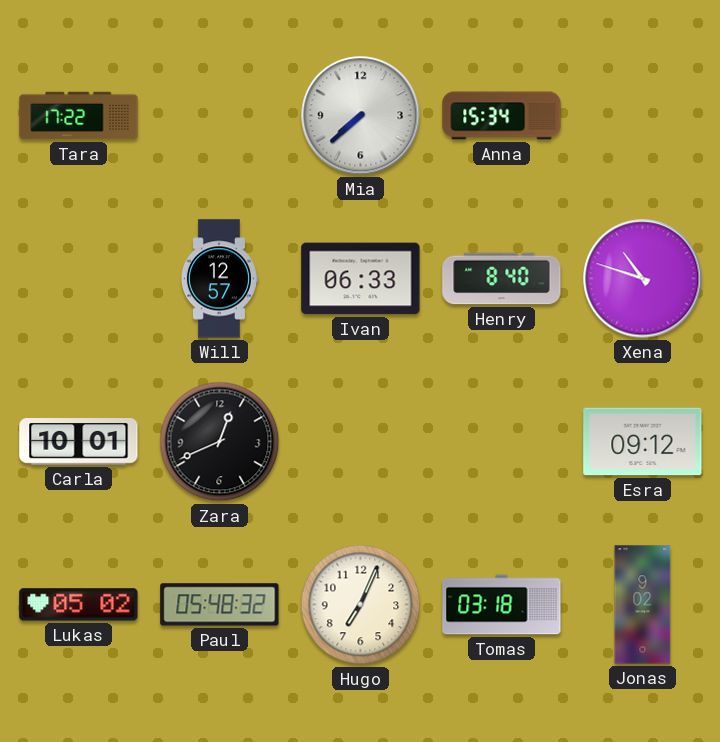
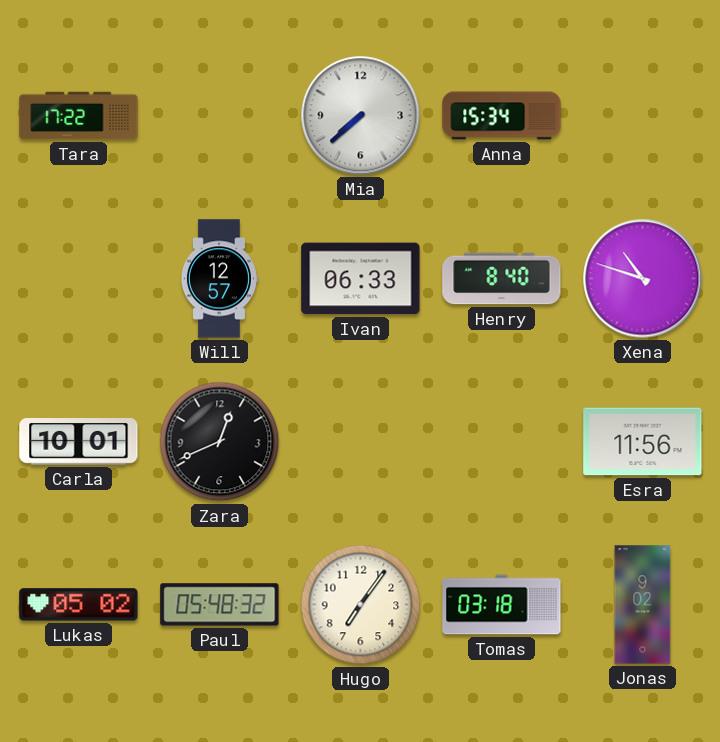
Esra: 09:12 -> 11:56 (643, 442)
Hugo: 7:04 -> 7:06 (361, 605)
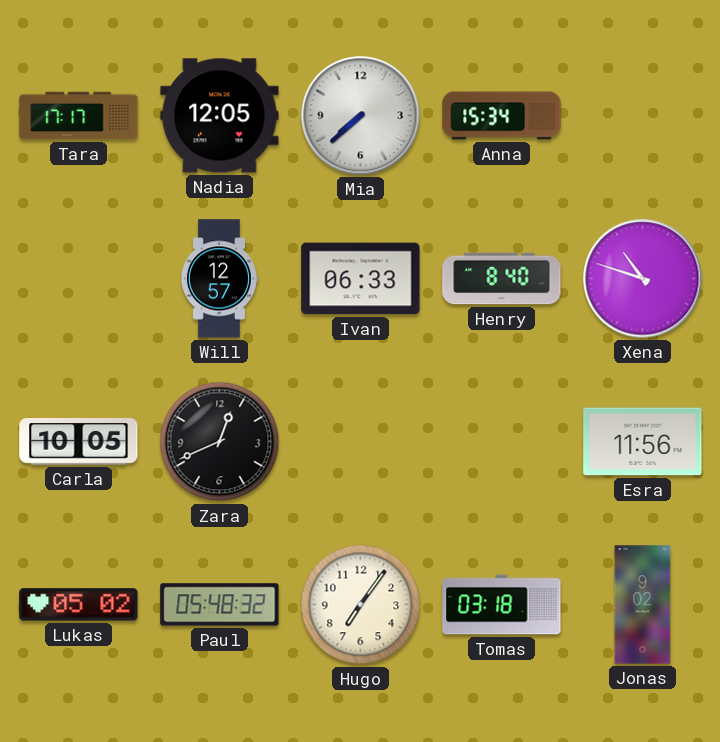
Tara: 17:22 -> 17:17 (79, 116)
Nadia: none -> 12:05 (220, 116)
Carla: 10:01 -> 10:05 (79, 442)
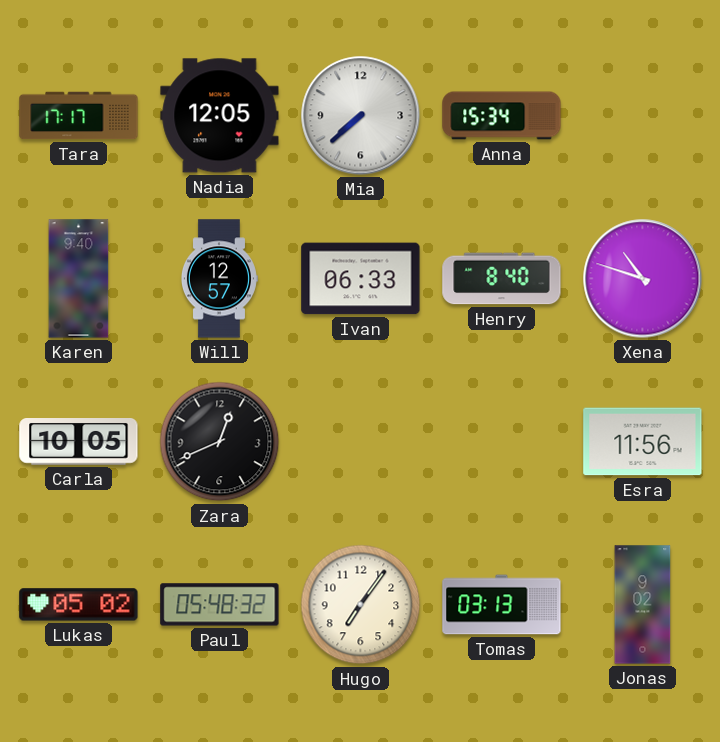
Karen: none -> 9:40 (79, 279)
Tomas: 03:18 -> 03:13 (502, 605)
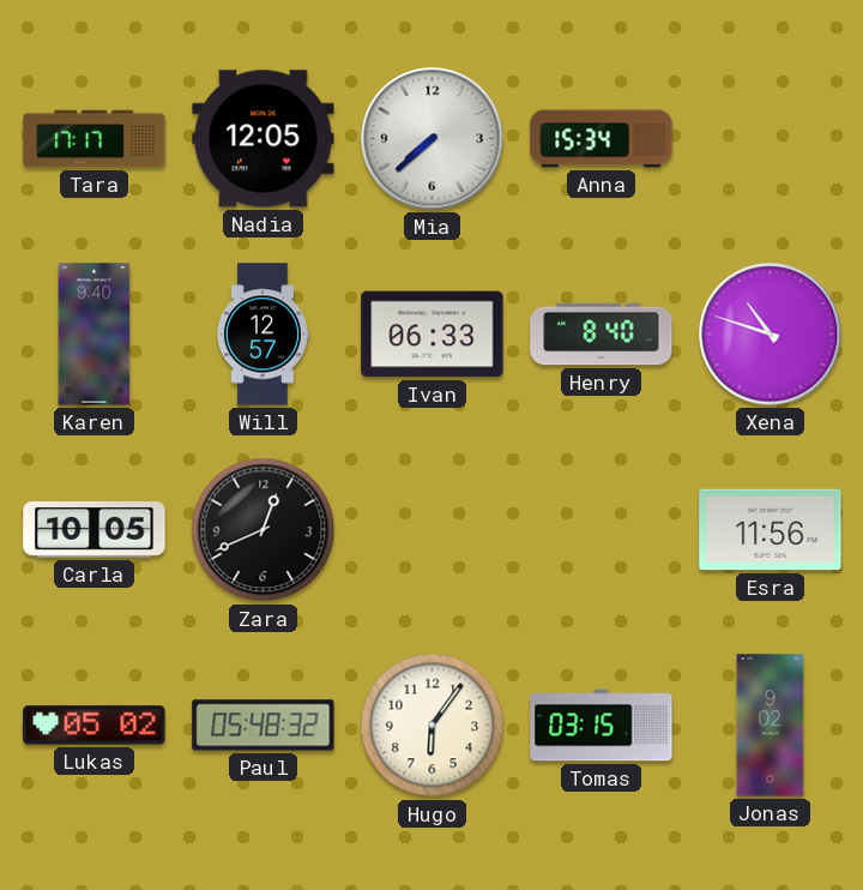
Hugo: 7:06 -> 6:06 (433, 726)
Tomas: 03:13 -> 03:15 (602, 726)
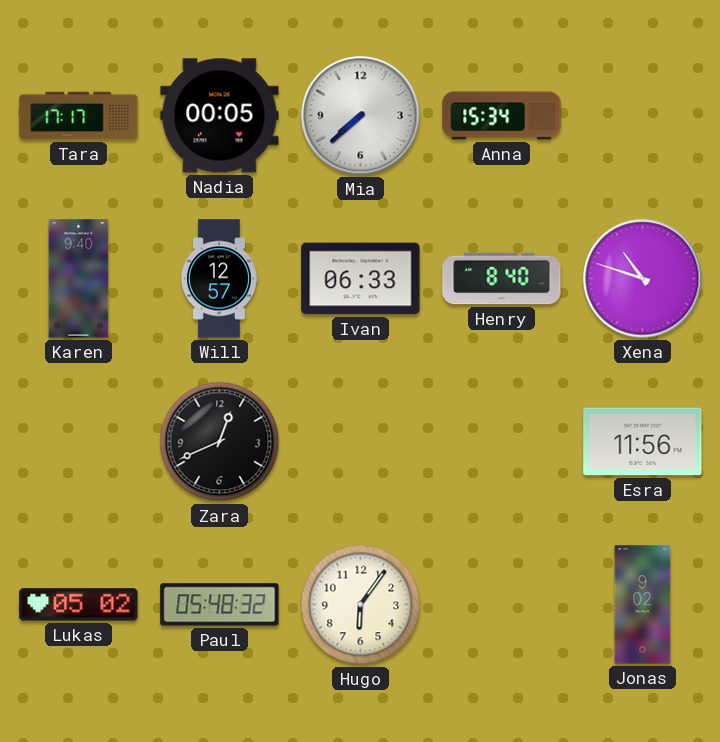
Nadia: 12:05 -> 00:05 (220, 116)
Carla: 10:05 -> none (95, 530)
Tomas: 03:15 -> none (602, 726)
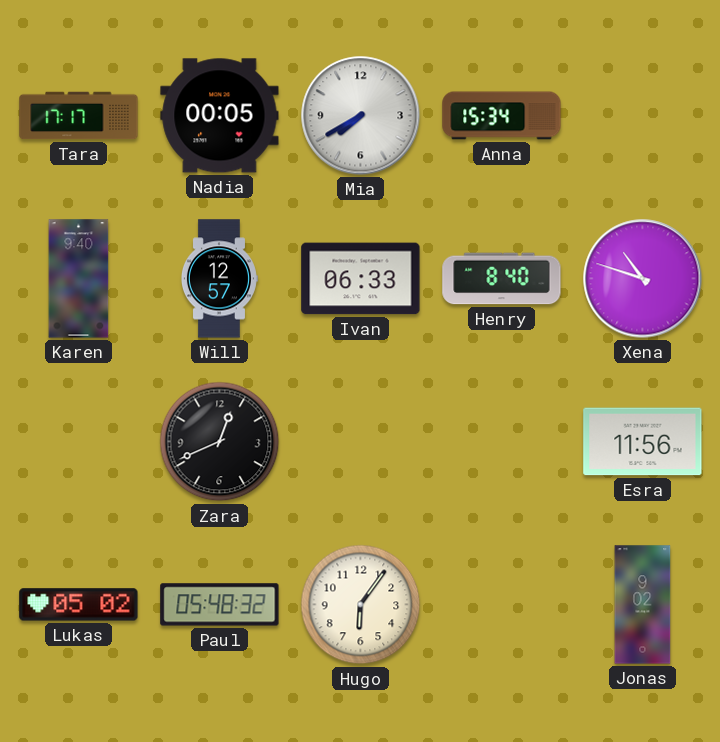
Mia: 7:38 -> 7:40 (361, 116)
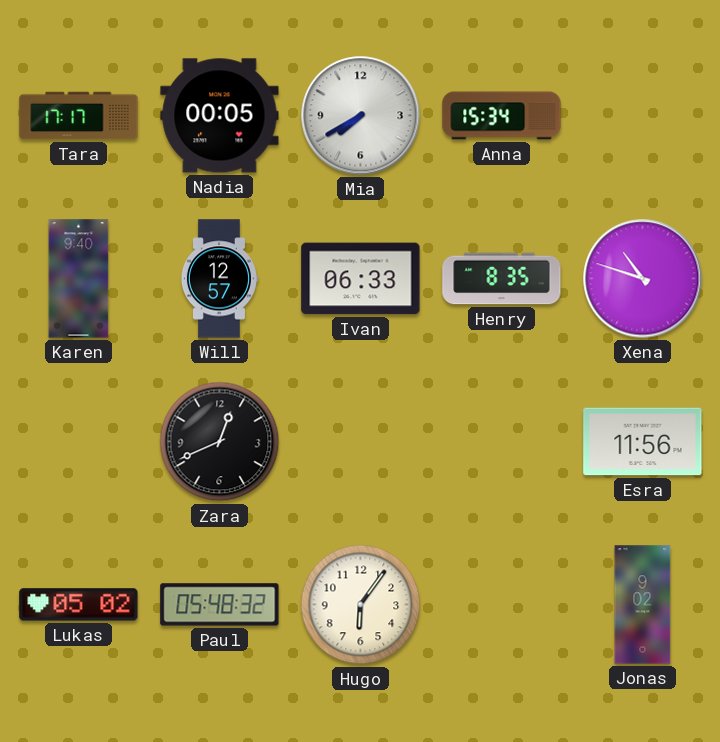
Henry: 8:40 -> 8:35 (502, 279)
